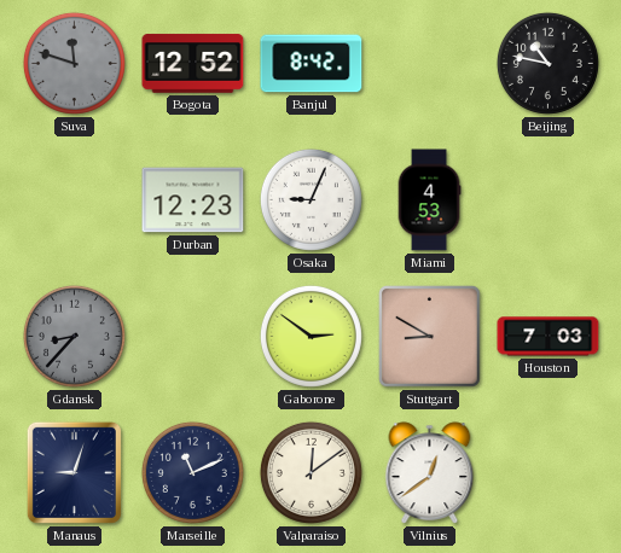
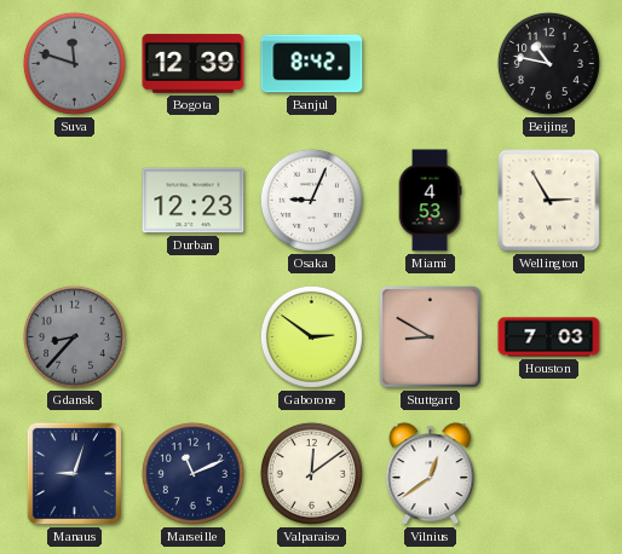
Bogota: 12:52 -> 12:39 (194, 64)
Wellington: none -> 2:55 (549, 201)
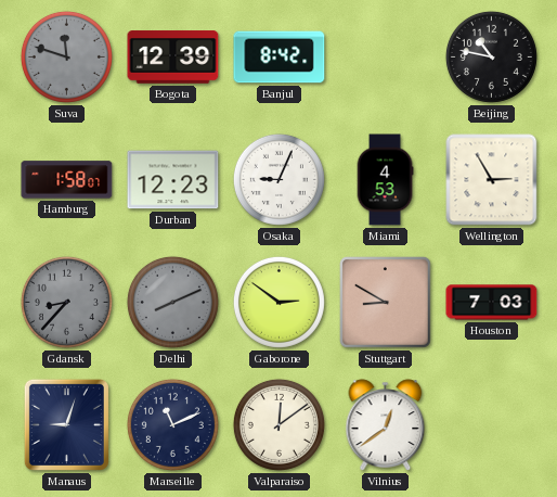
Hamburg: none -> 1:58 (67, 180)
Delhi: none -> 8:11 (172, 302)
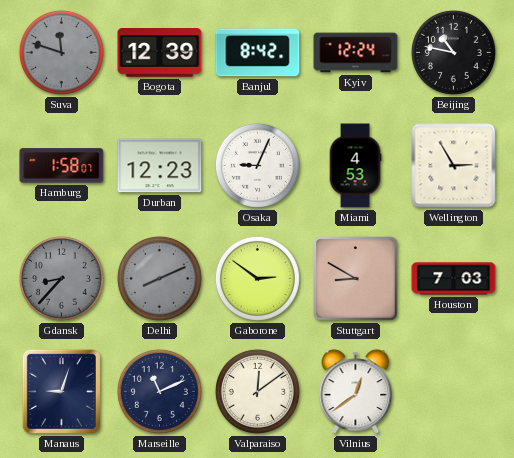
Kyiv: none -> 12:24 (356, 53)
